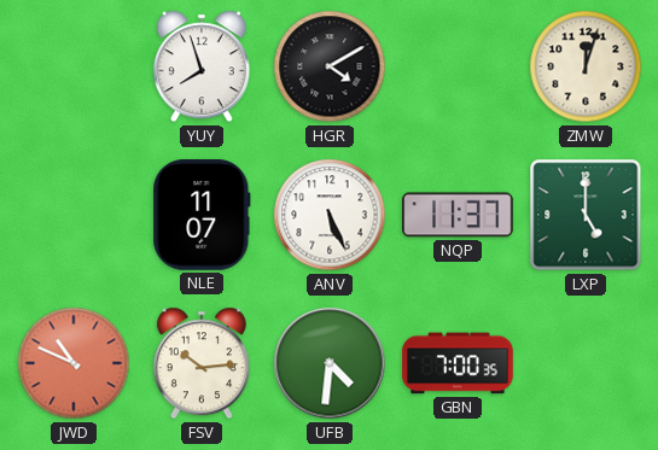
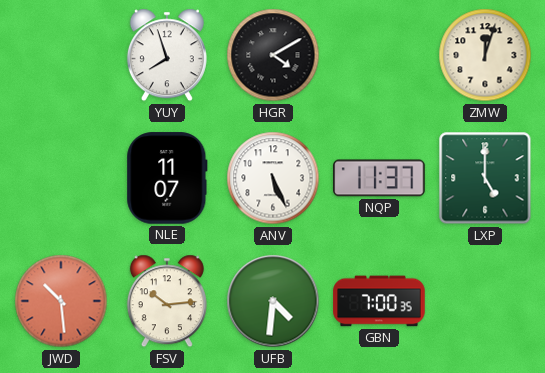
JWD: 10:49 -> 10:29 (61, 301)
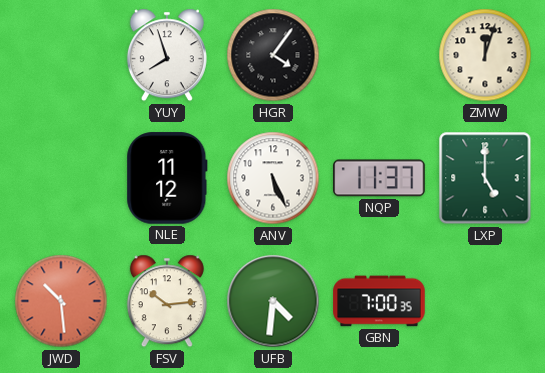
HGR: 4:10 -> 4:06 (273, 55)
NLE: 11:07 -> 11:12 (167, 178)
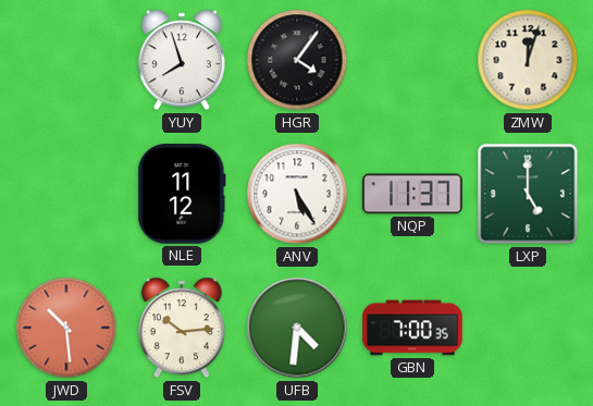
ANV: 5:26 -> 5:25 (297, 194)
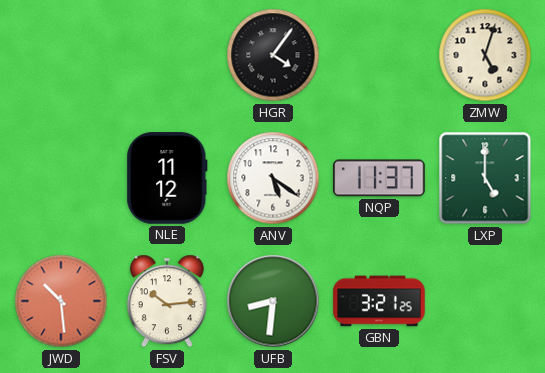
YUY: 7:57 -> none (182, 60)
ZMW: 12:03 -> 5:03 (485, 55)
ANV: 5:25 -> 5:21 (273, 178)
UFB: 4:31 -> 8:31 (273, 301)
GBN: 7:00 -> 3:21 (379, 301)
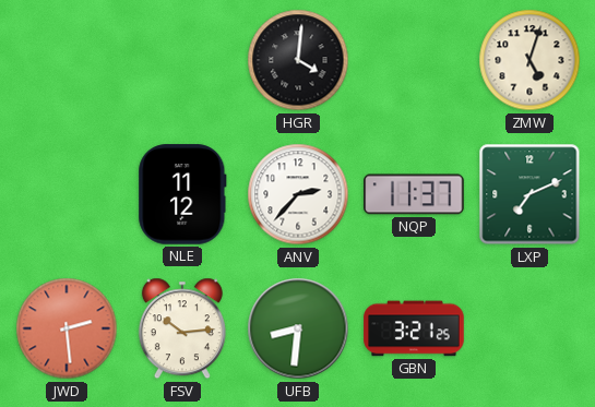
HGR: 4:06 -> 4:01 (298, 60)
ANV: 5:21 -> 2:37 (298, 194)
LXP: 5:00 -> 7:11 (529, 194)
JWD: 10:29 -> 2:29 (67, 328)
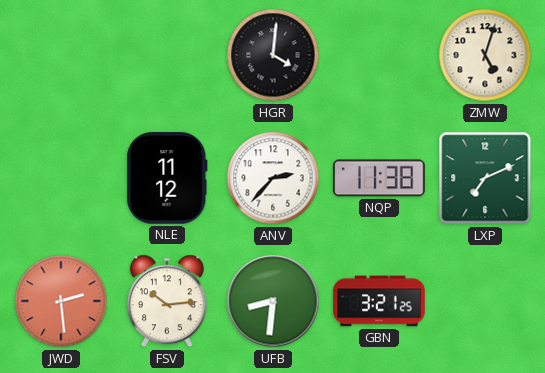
NQP: 11:37 -> 11:38 (379, 178)
